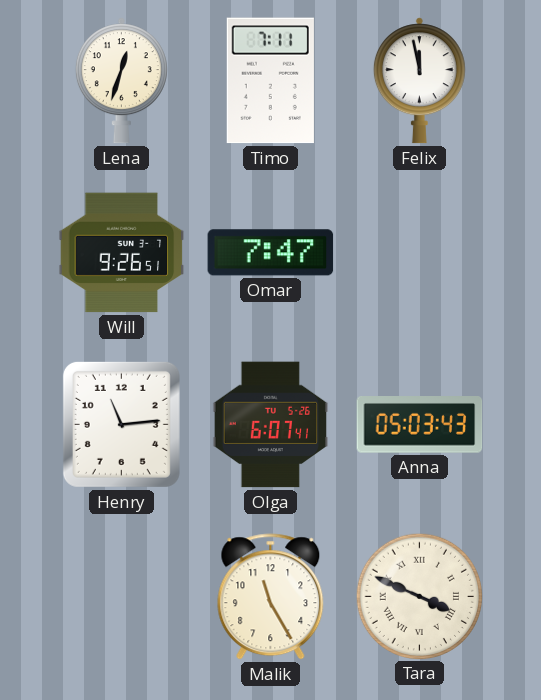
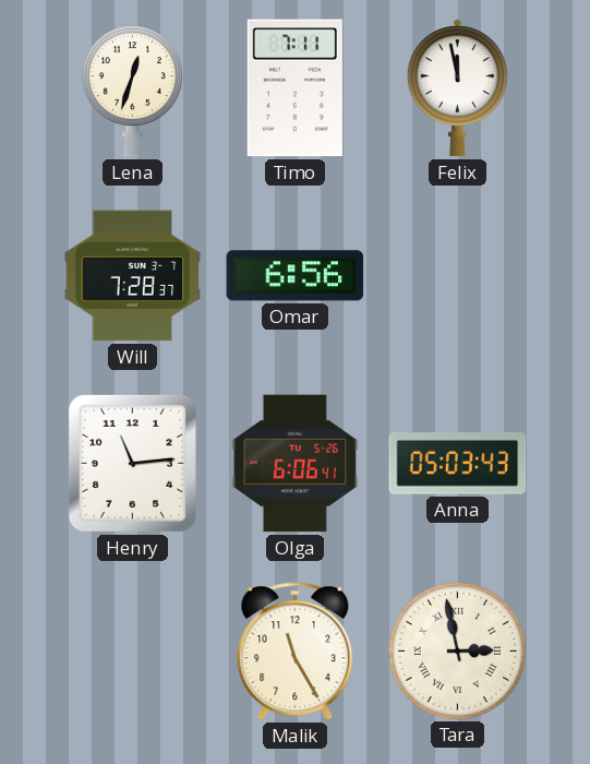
Will: 9:26 -> 7:28 (133, 276)
Omar: 7:47 -> 6:56 (296, 276)
Olga: 6:07 -> 6:06 (296, 464)
Tara: 3:49 -> 2:58 (457, 650)
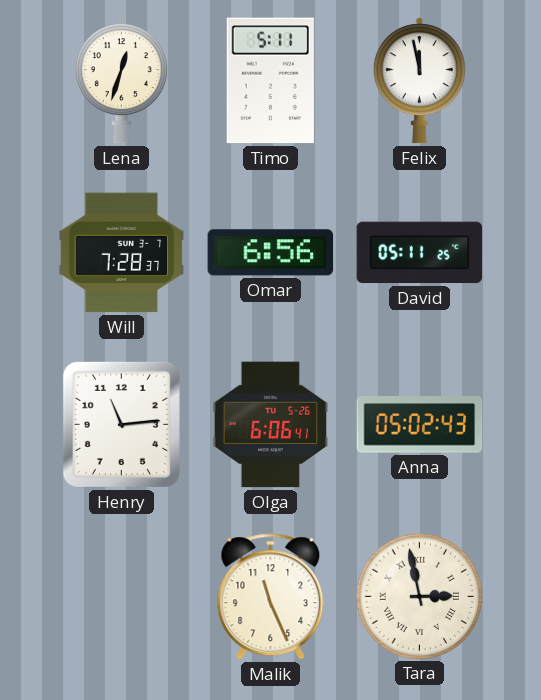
Timo: 7:11 -> 5:11 (270, 81)
David: none -> 05:11 (420, 253)
Anna: 05:03 -> 05:02 (420, 425)
Malik: 11:25 -> 11:26 (271, 597)
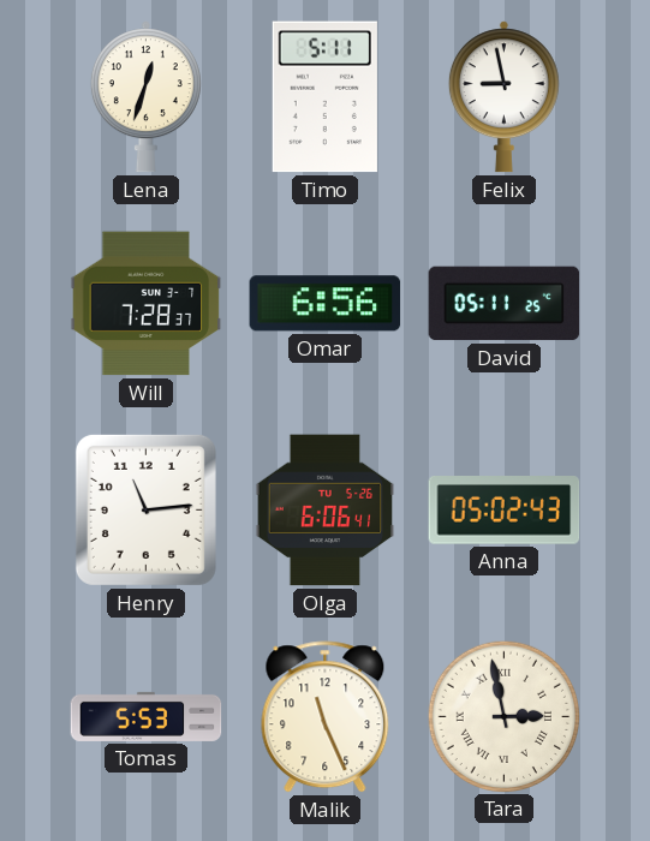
Felix: 11:58 -> 8:58 (503, 97)
Tomas: none -> 5:53 (147, 716)
